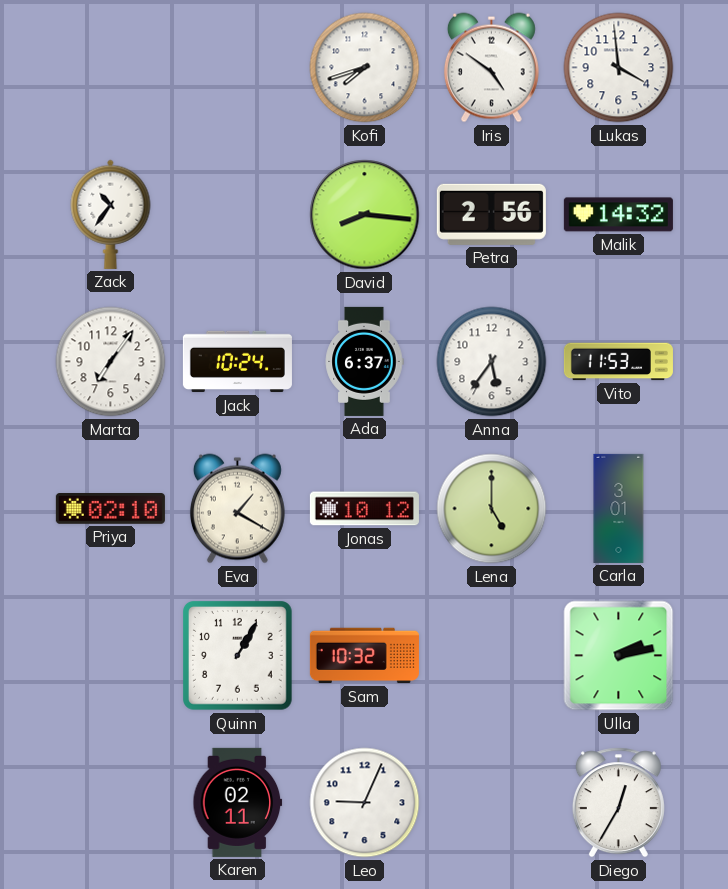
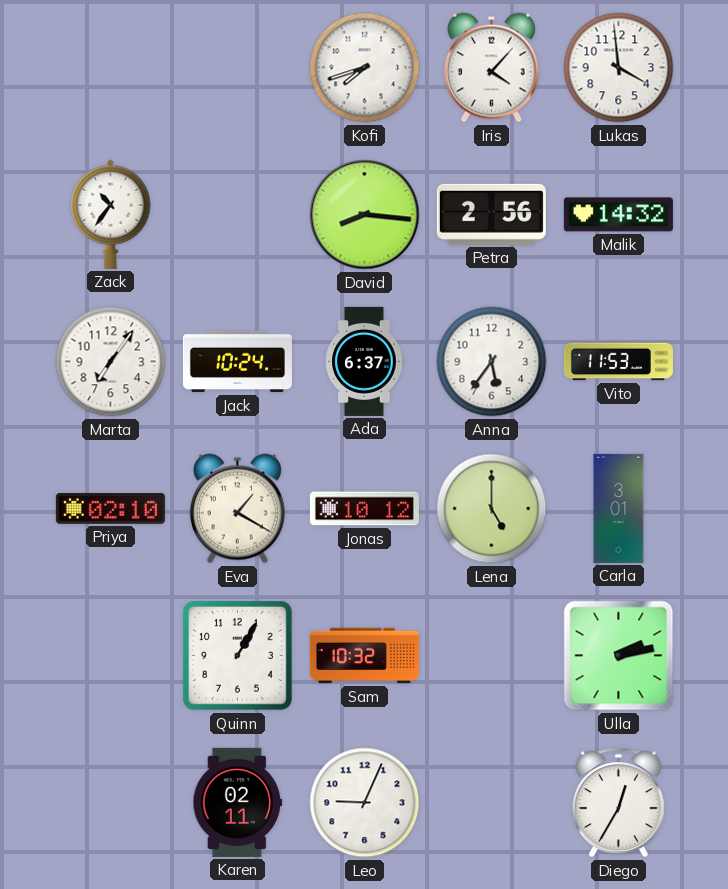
Iris: 4:51 -> 4:07 (491, 68)
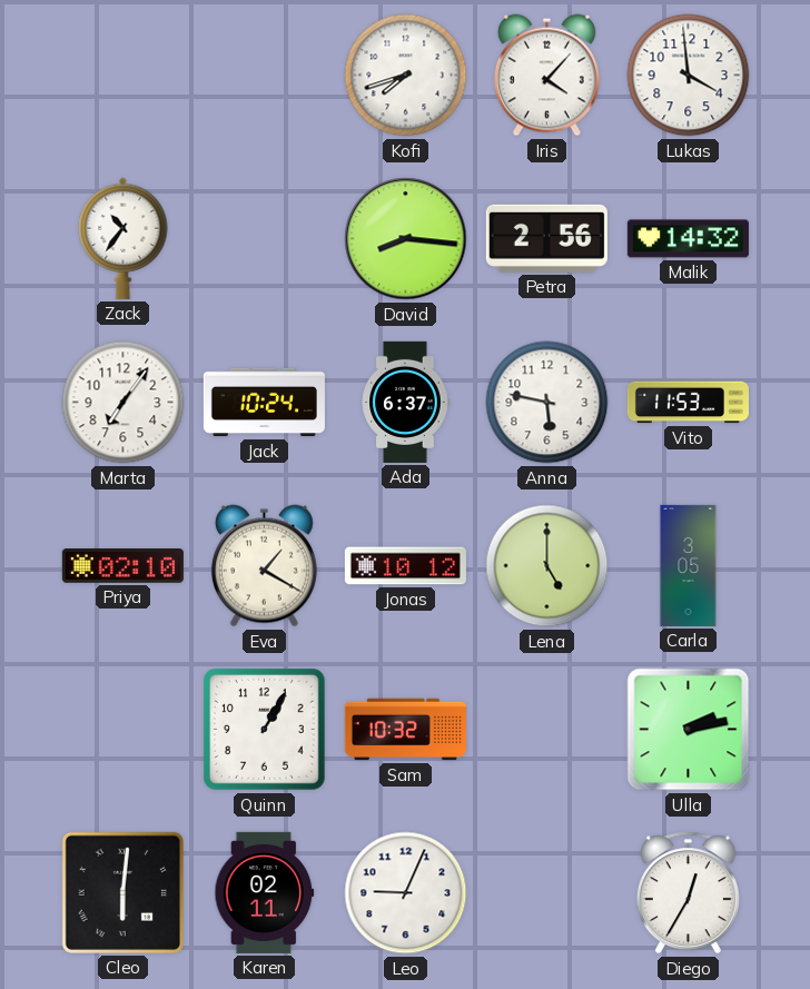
Anna: 5:36 -> 5:47 (547, 403)
Carla: 3:01 -> 3:05 (689, 565)
Cleo: none -> 6:01 (122, 892)
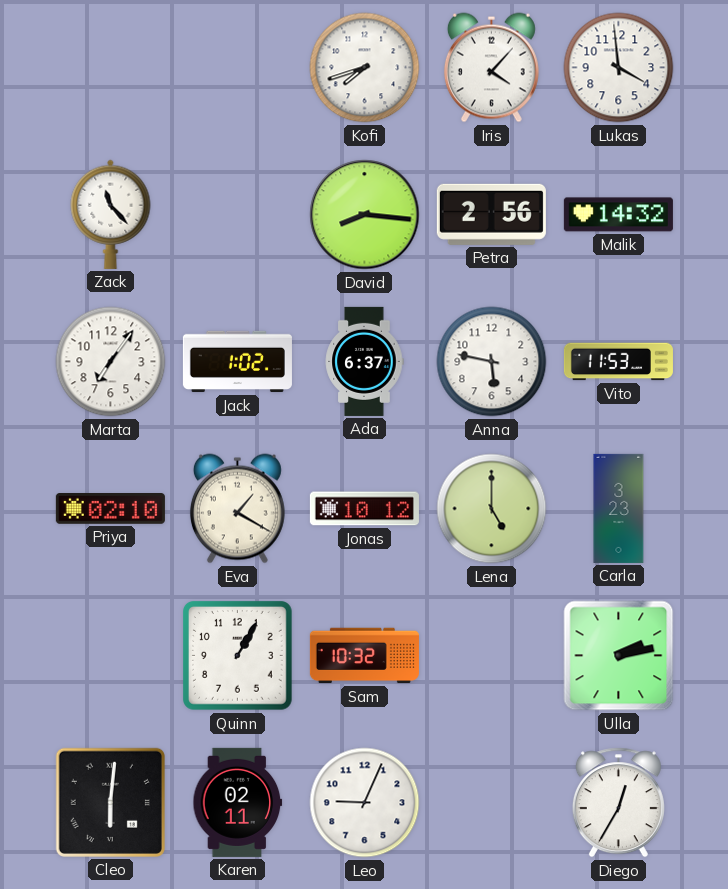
Zack: 10:36 -> 11:23 (111, 214)
Jack: 10:24 -> 1:02 (237, 362)
Carla: 3:05 -> 3:23 (619, 508)
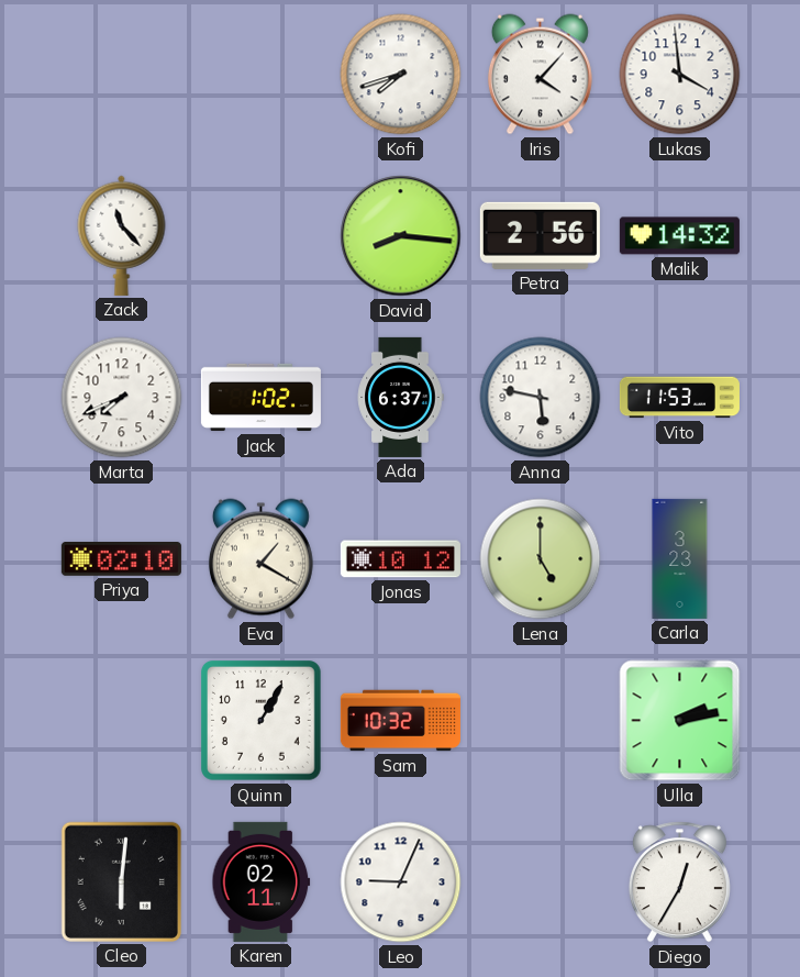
Marta: 7:06 -> 7:41 (122, 398)
